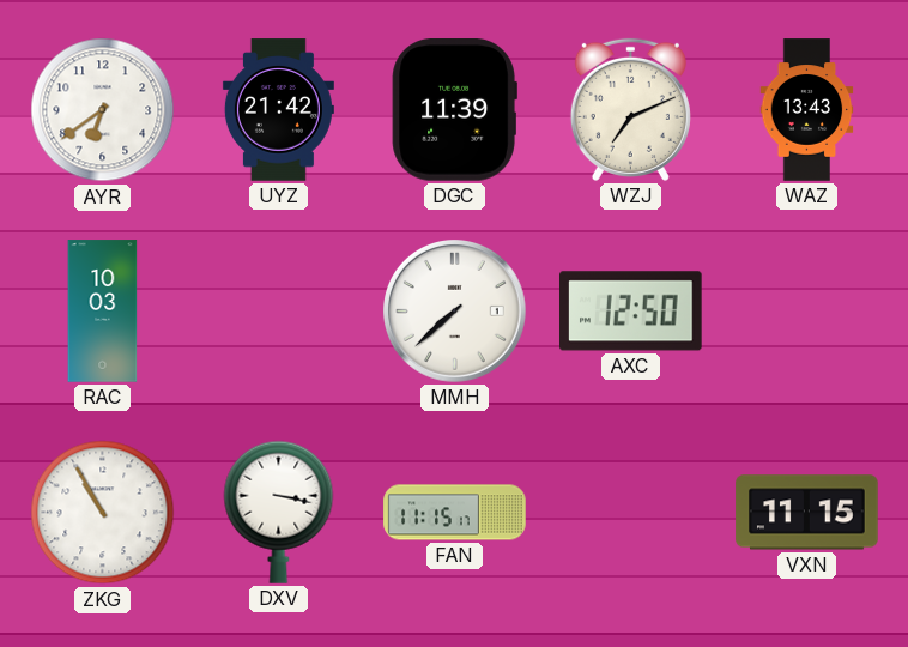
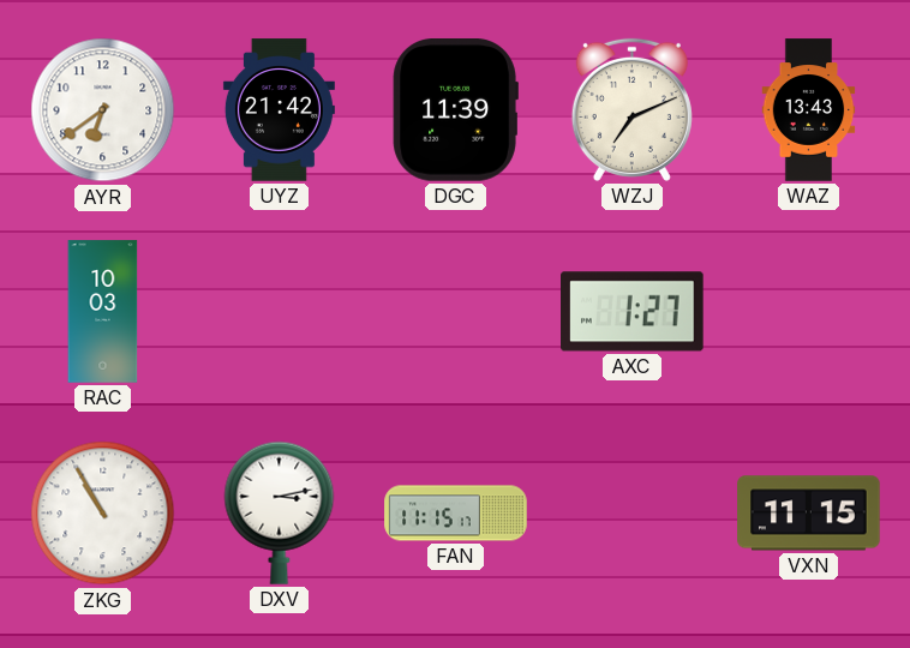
MMH: 7:38 -> none (455, 312)
AXC: 12:50 -> 1:27 (633, 312)
DXV: 3:17 -> 3:13 (280, 512)
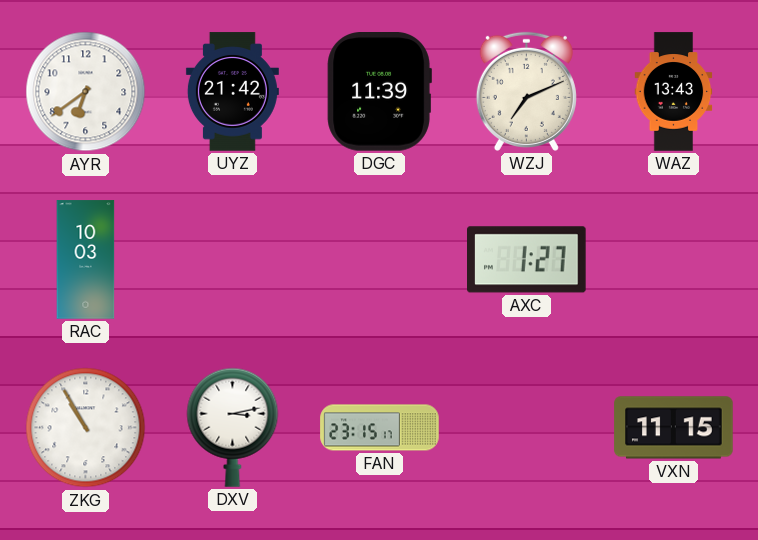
FAN: 11:15 -> 23:15 (380, 428)
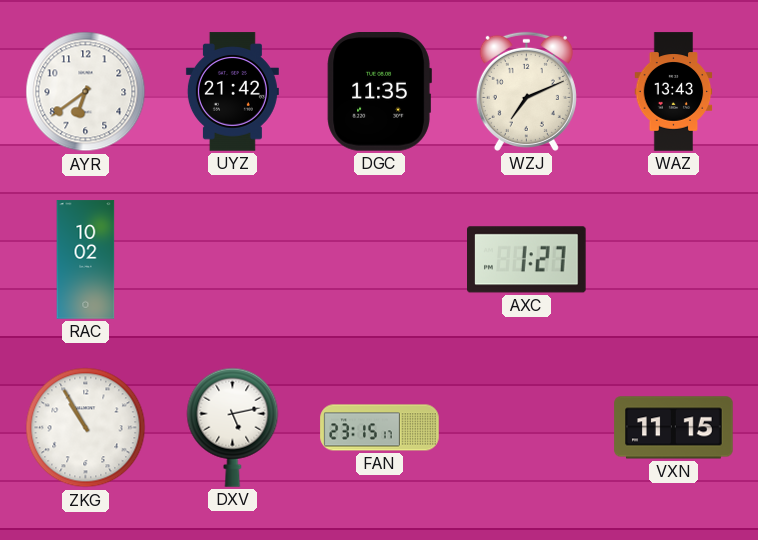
DGC: 11:39 -> 11:35 (379, 92)
RAC: 10:03 -> 10:02 (86, 260)
DXV: 3:13 -> 5:13 (233, 427)
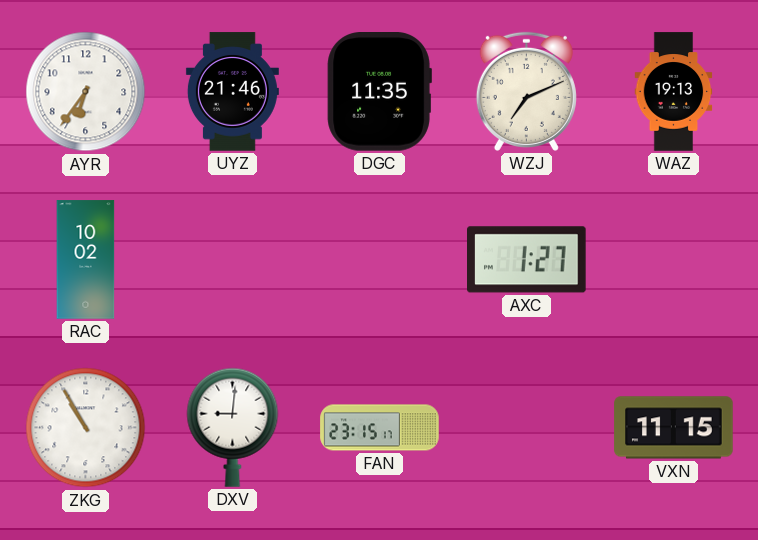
AYR: 6:39 -> 6:36 (86, 92)
UYZ: 21:42 -> 21:46 (232, 92)
WAZ: 13:43 -> 19:13 (674, 92)
DXV: 5:13 -> 9:01 (233, 427)
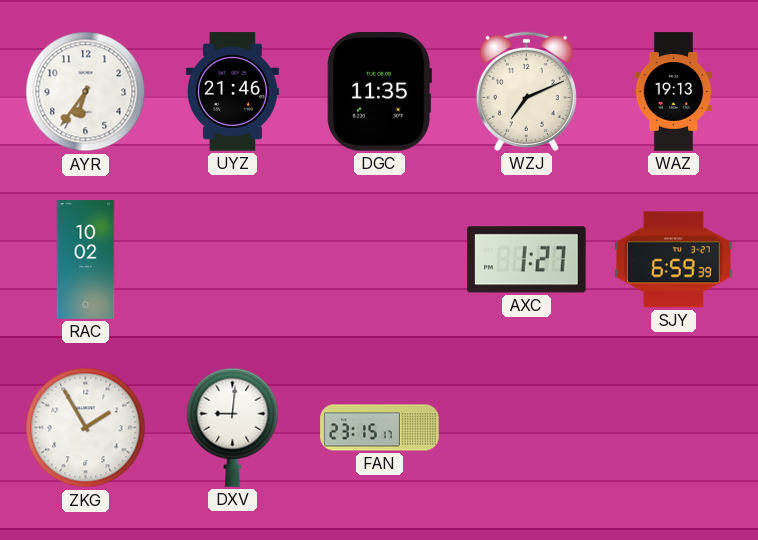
SJY: none -> 6:59 (674, 260)
ZKG: 10:55 -> 1:55 (86, 428)
VXN: 11:15 -> none (674, 428)
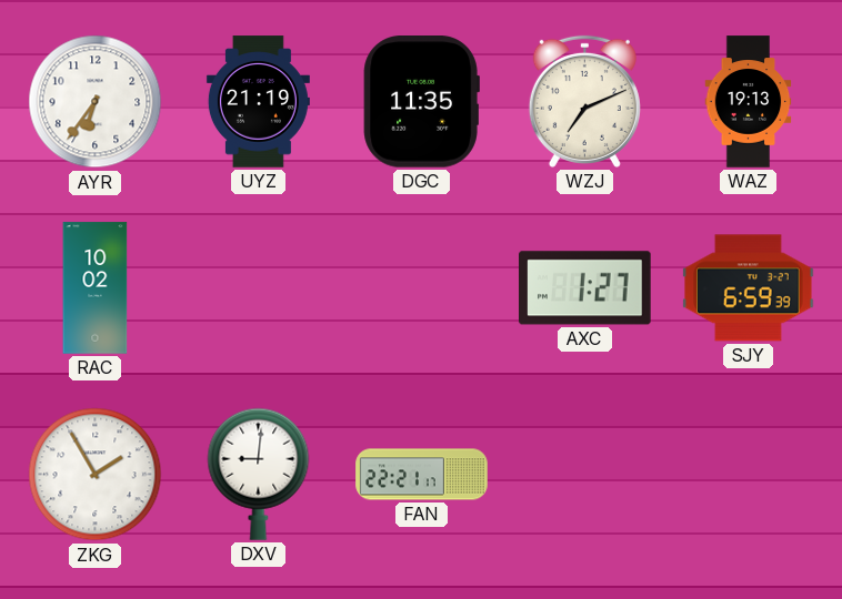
UYZ: 21:46 -> 21:19 (258, 102)
FAN: 23:15 -> 22:21 (422, 475)
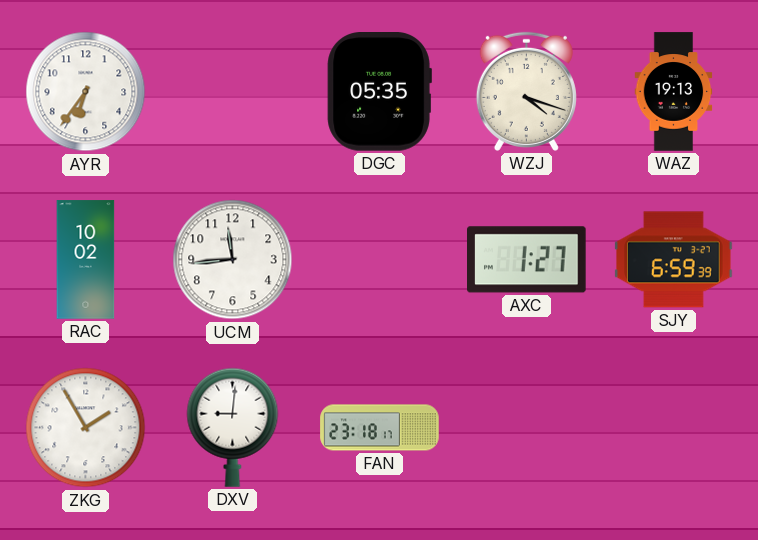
UYZ: 21:19 -> none (258, 102)
DGC: 11:35 -> 05:35 (379, 92)
WZJ: 7:11 -> 4:18 (526, 91)
UCM: none -> 11:44 (233, 260)
FAN: 22:21 -> 23:18 (380, 428)
